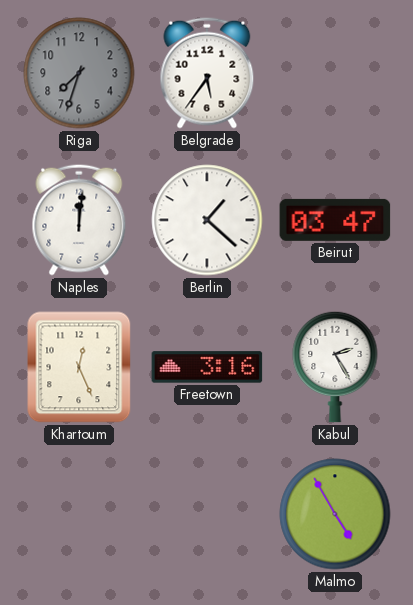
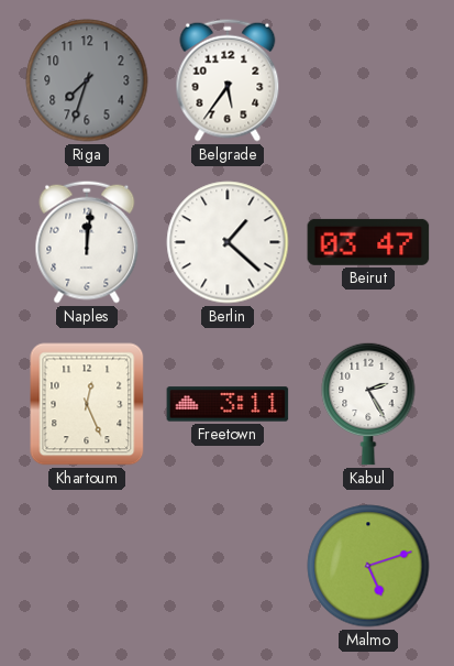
Freetown: 3:16 -> 3:11 (228, 404)
Malmo: 4:55 -> 5:12 (368, 566)
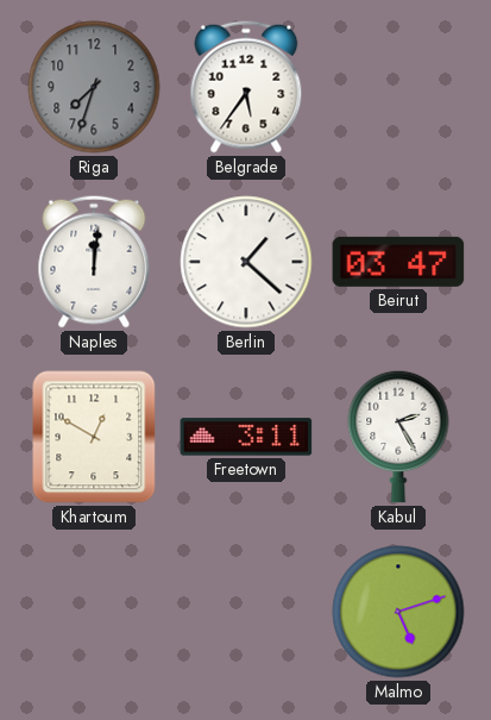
Khartoum: 12:26 -> 12:50 (94, 437)
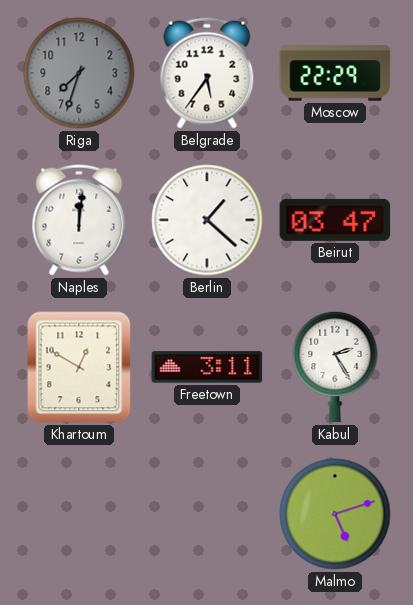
Moscow: none -> 22:29 (335, 73)
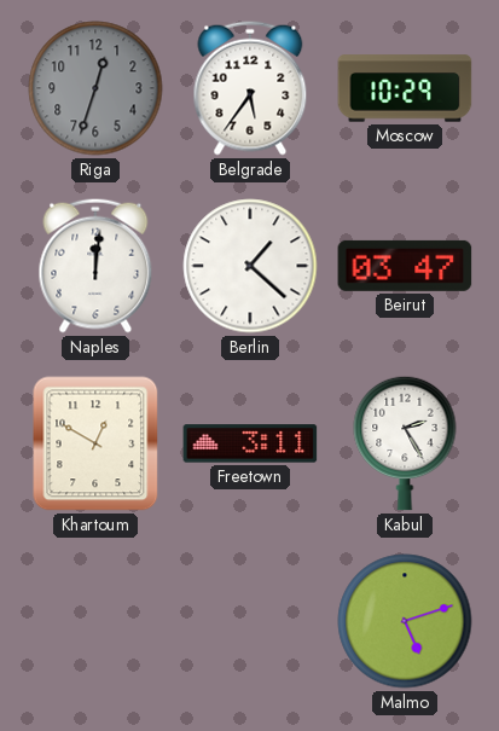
Riga: 7:33 -> 12:33 (95, 88)
Moscow: 22:29 -> 10:29 (405, 88)
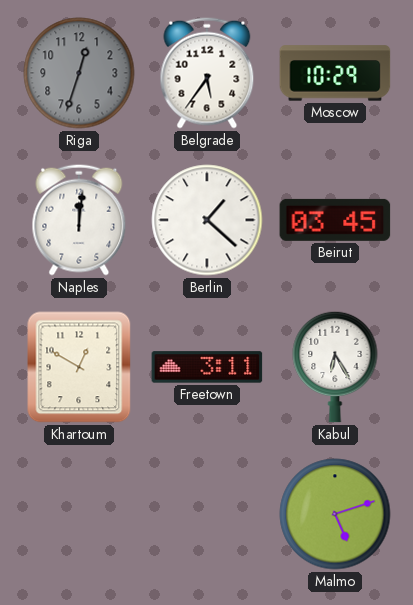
Beirut: 03:47 -> 03:45 (335, 220)
Kabul: 2:25 -> 6:25 (335, 367)
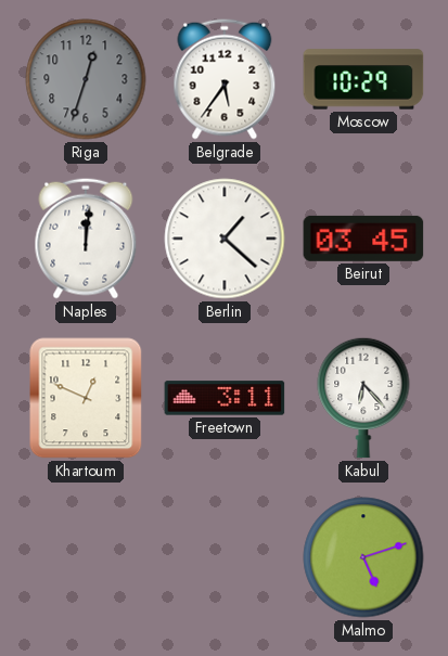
Khartoum: 12:50 -> 12:49 (86, 398)
Kabul: 6:25 -> 6:23 (363, 398)
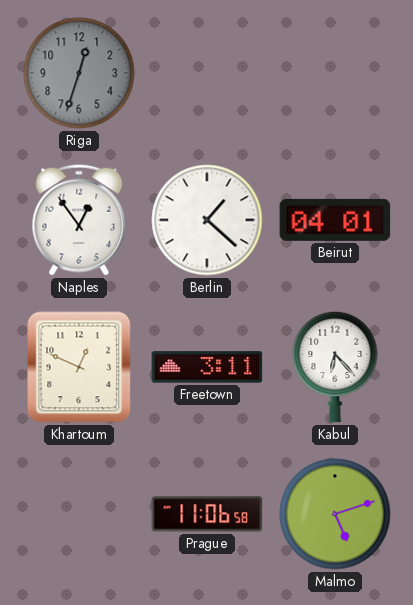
Belgrade: 5:36 -> none (225, 79)
Moscow: 10:29 -> none (363, 79)
Naples: 12:01 -> 12:54 (79, 220)
Beirut: 03:45 -> 04:01 (335, 220)
Prague: none -> 11:06 (207, 514)
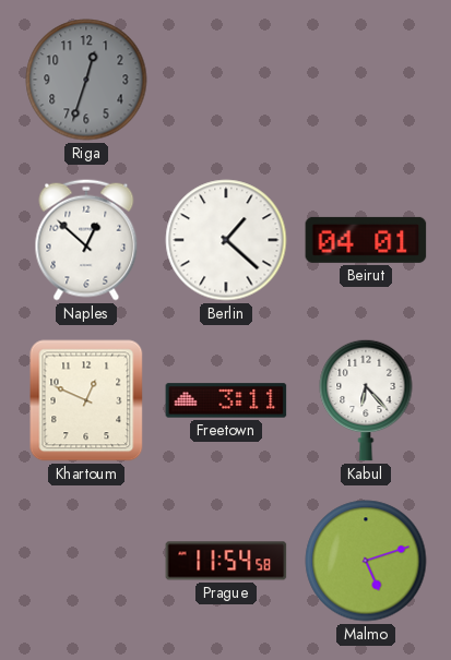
Naples: 12:54 -> 12:52 (86, 240)
Prague: 11:06 -> 11:54 (226, 561)
